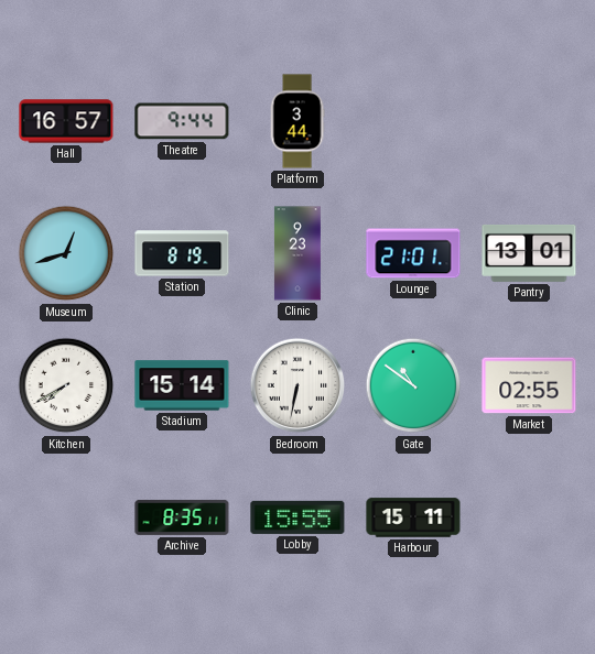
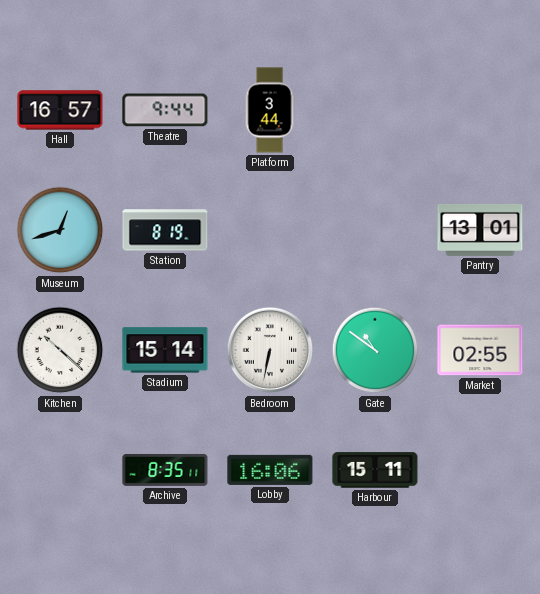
Clinic: 9:23 -> none (297, 253)
Lounge: 21:01 -> none (413, 253)
Kitchen: 7:40 -> 10:22 (60, 350)
Lobby: 15:55 -> 16:06 (270, 470)
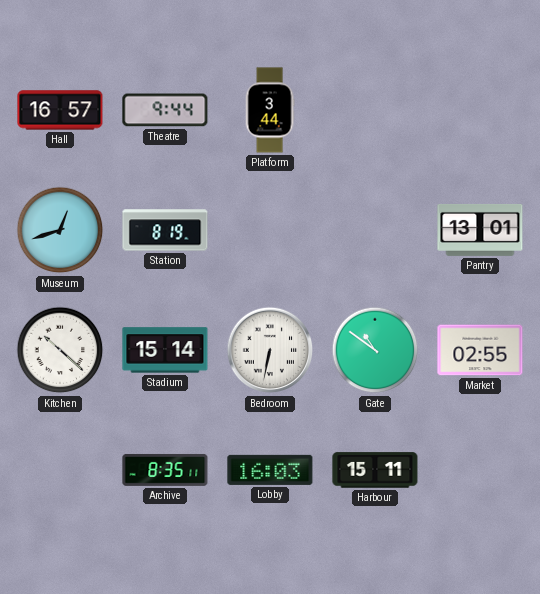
Lobby: 16:06 -> 16:03 (270, 470)
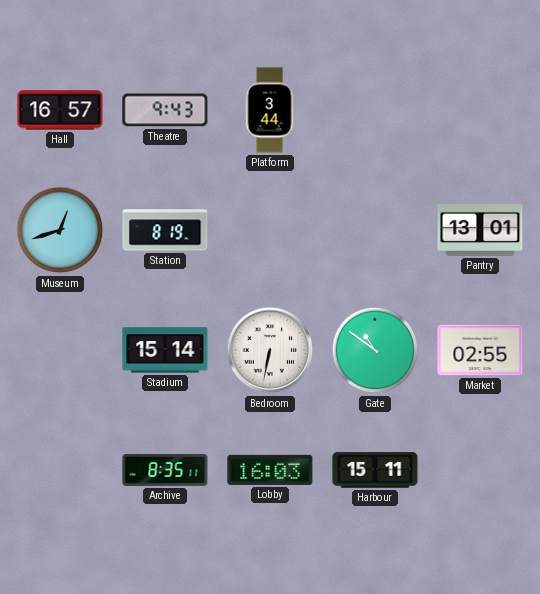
Theatre: 9:44 -> 9:43 (165, 110)
Kitchen: 10:22 -> none (60, 350)
